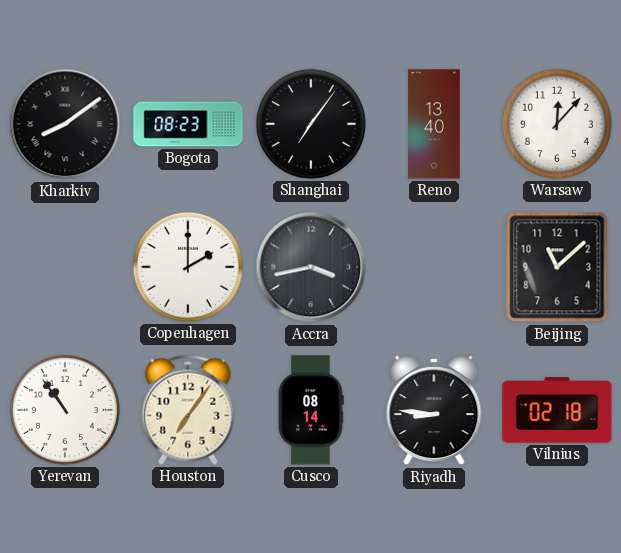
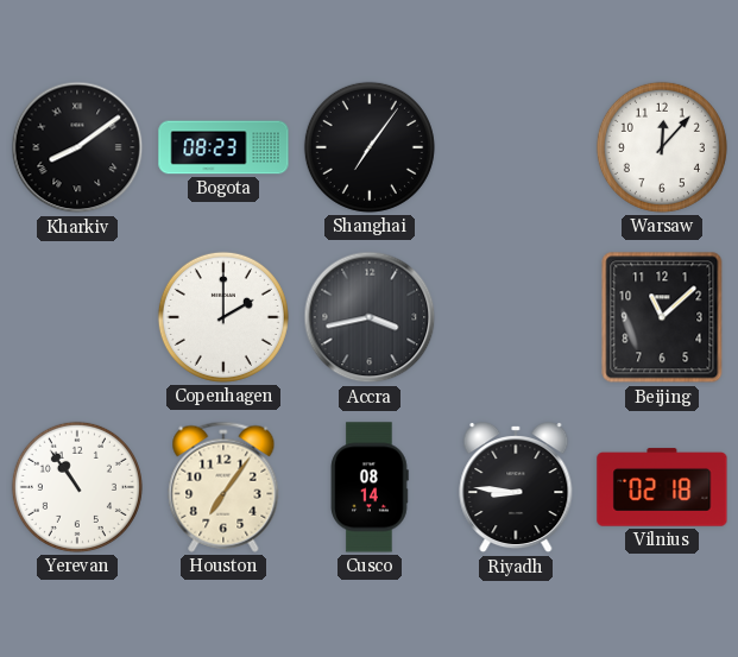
Reno: 13:40 -> none (434, 124)
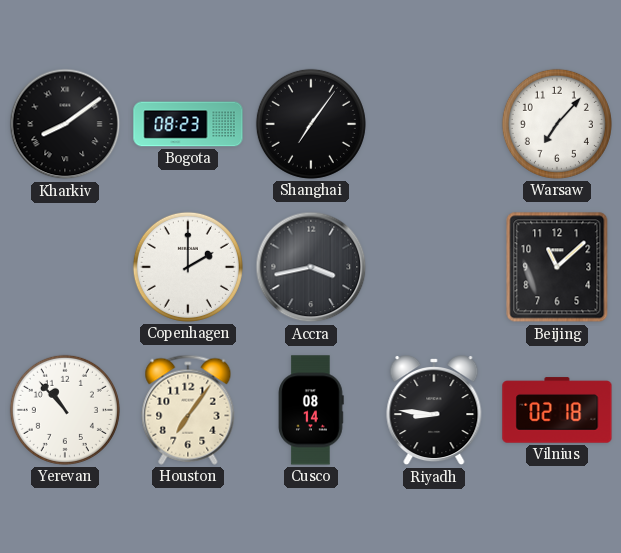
Warsaw: 12:07 -> 7:07 (557, 124)
Yerevan: 10:54 -> 10:53 (65, 410)
